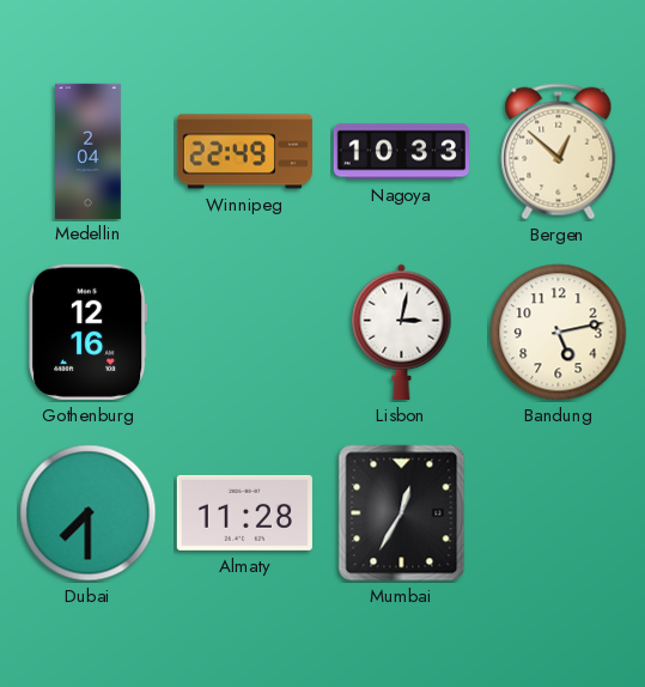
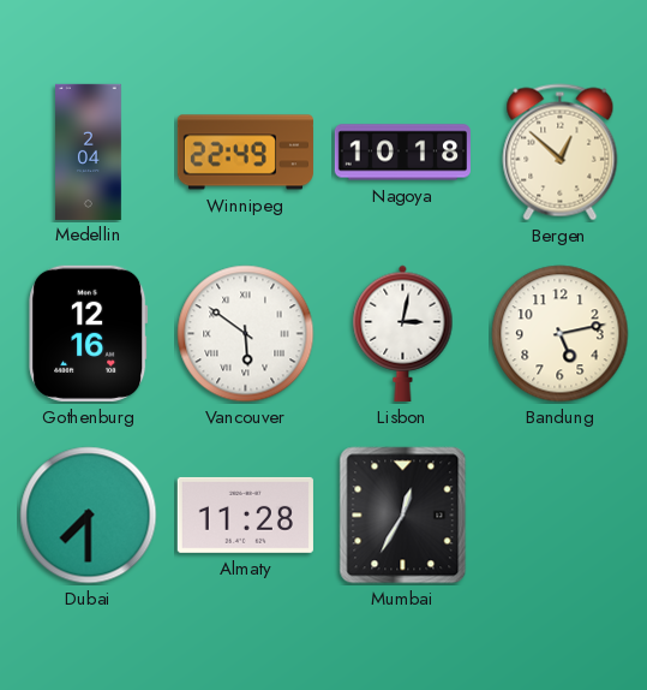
Nagoya: 10:33 -> 10:18 (402, 153)
Vancouver: none -> 5:51 (246, 334)
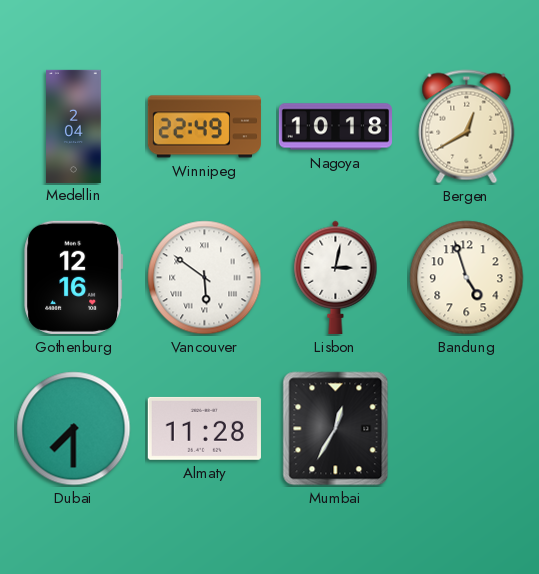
Bergen: 12:52 -> 12:40 (467, 127)
Bandung: 5:13 -> 4:57 (467, 278)
